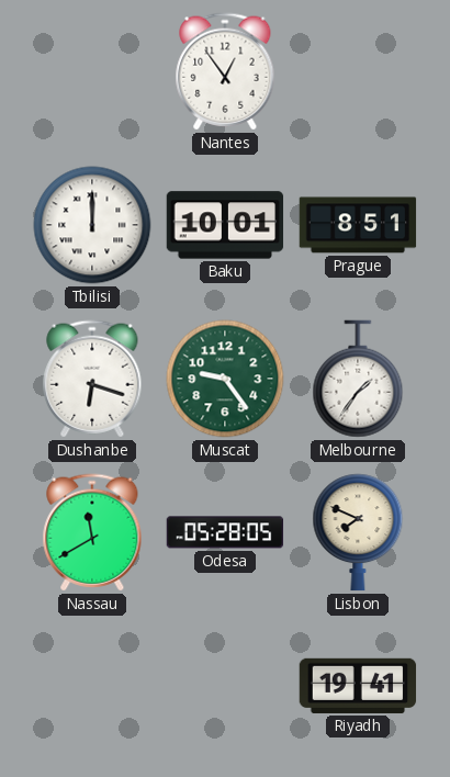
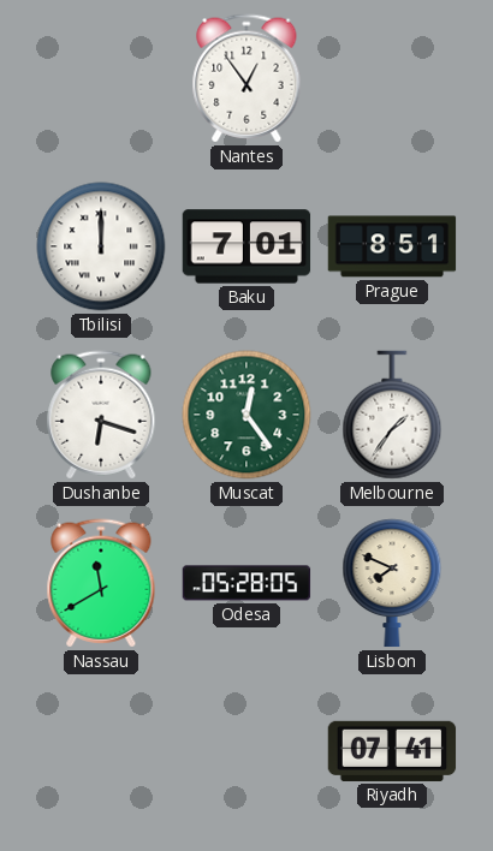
Baku: 10:01 -> 7:01 (246, 246)
Muscat: 9:24 -> 12:24 (246, 415)
Riyadh: 19:41 -> 07:41 (392, 751)
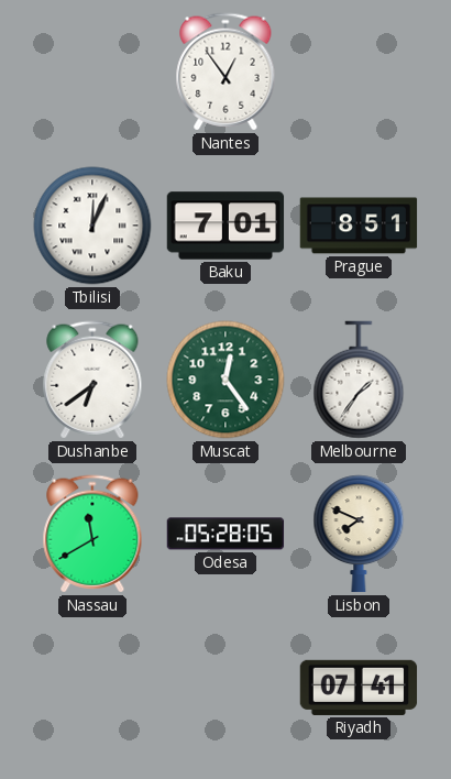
Tbilisi: 12:00 -> 12:04 (92, 226)
Dushanbe: 6:18 -> 6:39 (92, 380)
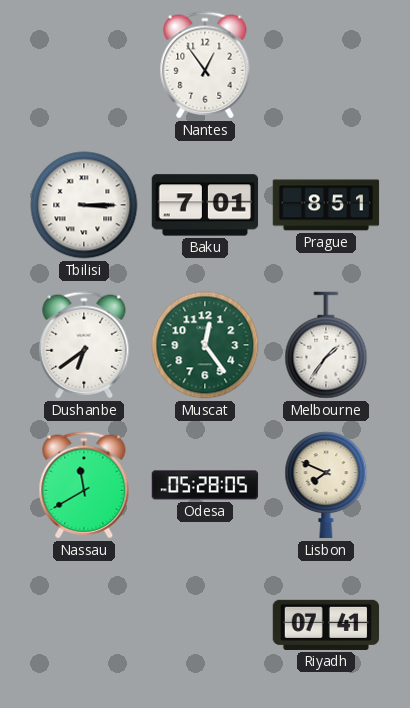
Tbilisi: 12:04 -> 3:15 (84, 205)
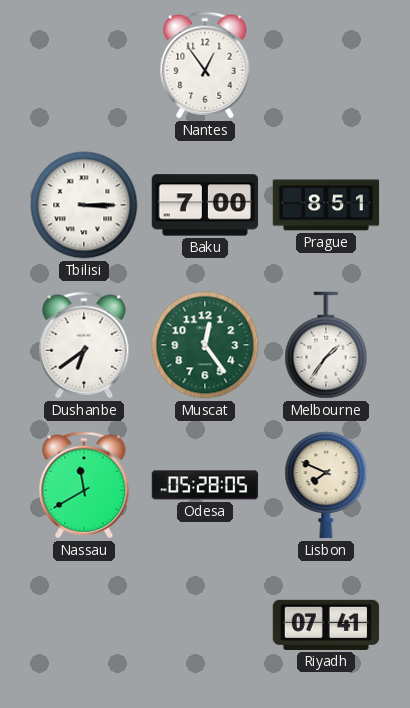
Baku: 7:01 -> 7:00 (205, 205)
